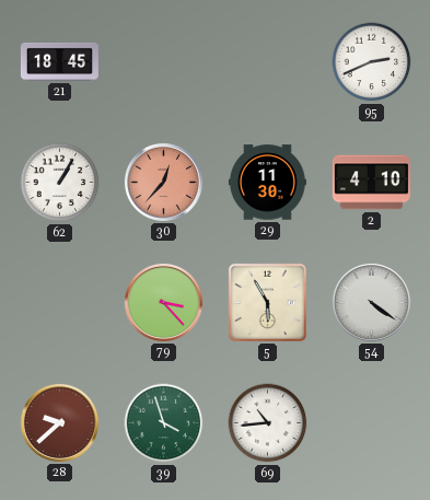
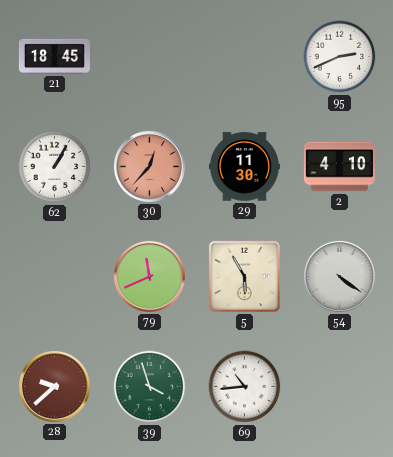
79: 3:23 -> 11:41 (149, 276)
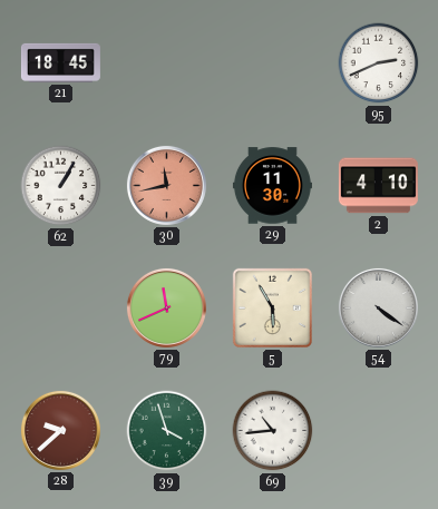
30: 12:37 -> 11:43 (166, 185)
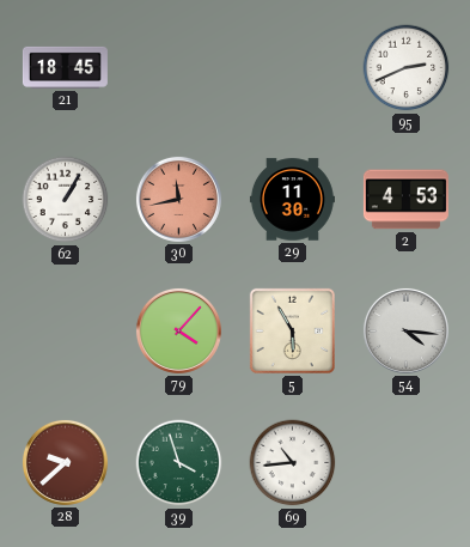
2: 4:10 -> 4:53 (405, 200)
79: 11:41 -> 4:07 (178, 330)
54: 4:21 -> 4:16 (405, 330)
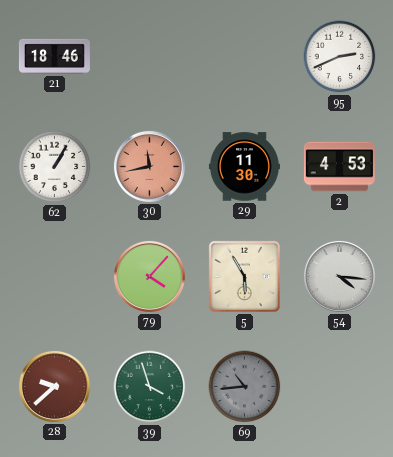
21: 18:45 -> 18:46 (54, 56)
69 dial: white -> grey (245, 387)
